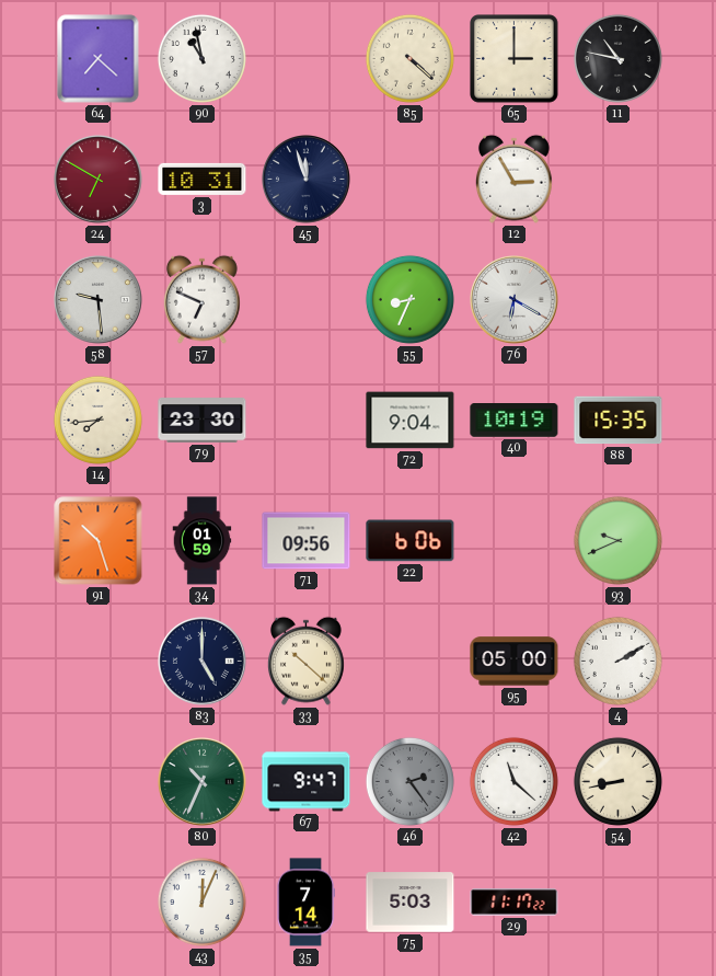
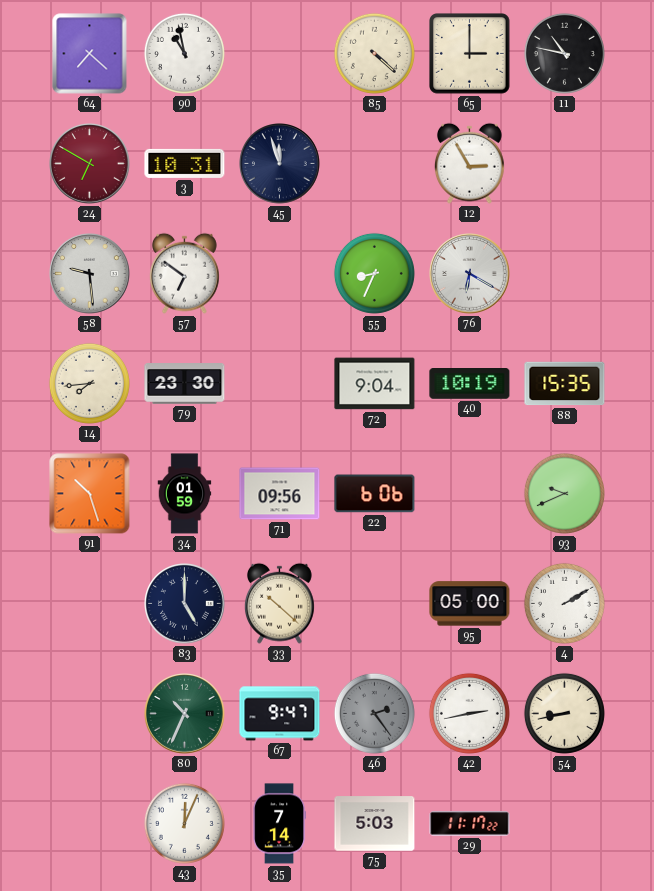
57: 6:49 -> 6:51 (184, 273)
42: 11:22 -> 2:43 (469, 713)
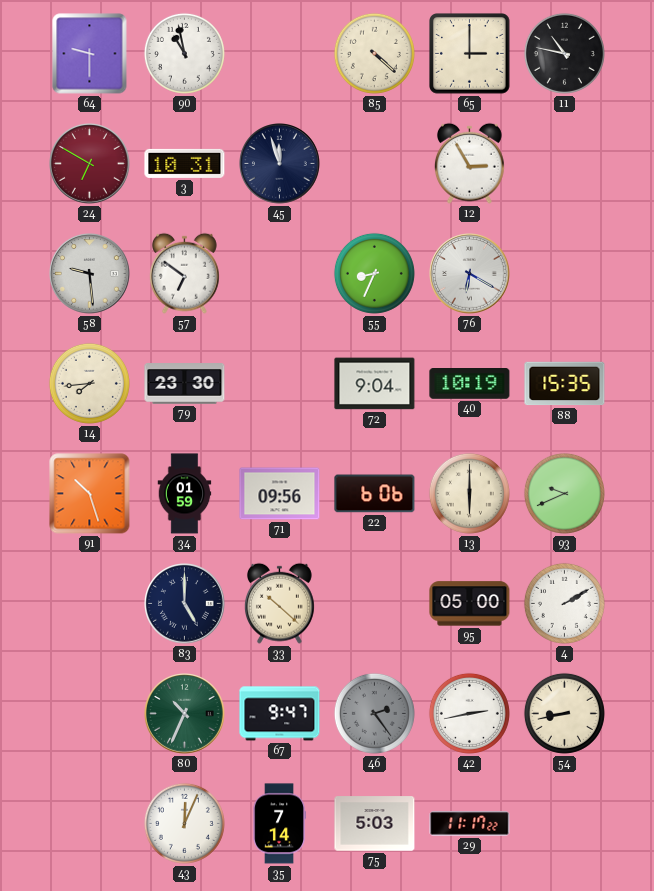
64: 7:22 -> 9:30 (90, 54)
13: none -> 6:00 (469, 493)
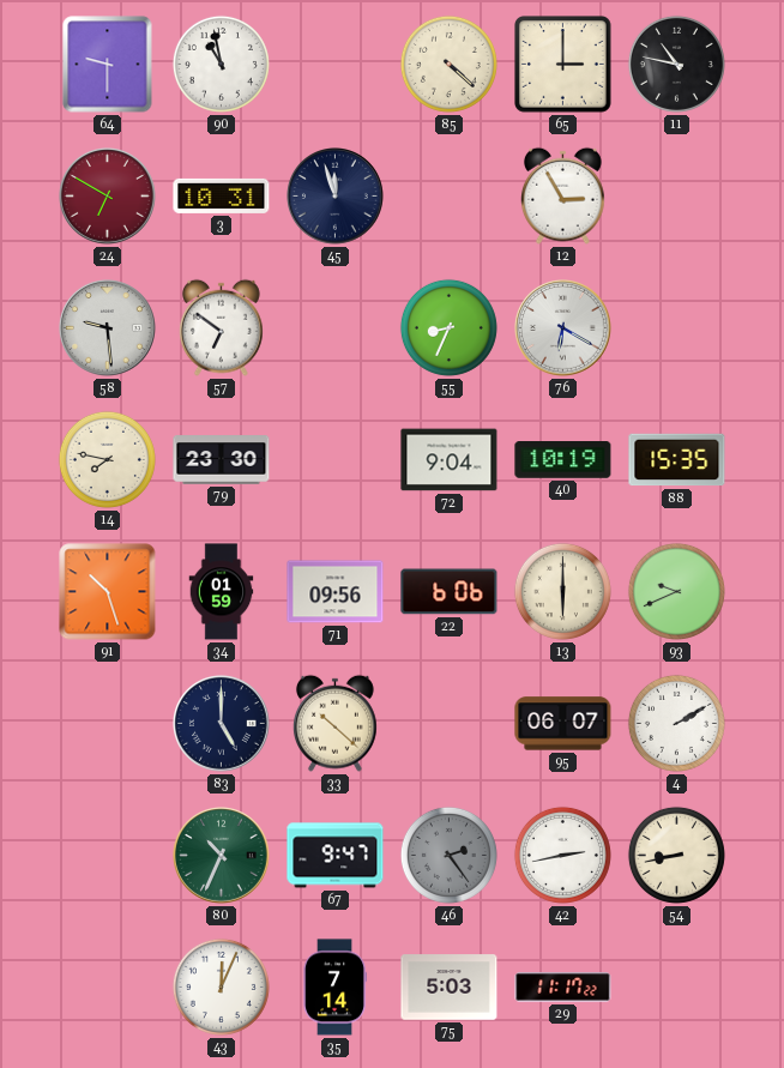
14: 7:44 -> 7:47 (107, 459)
95: 05:00 -> 06:07 (563, 724)
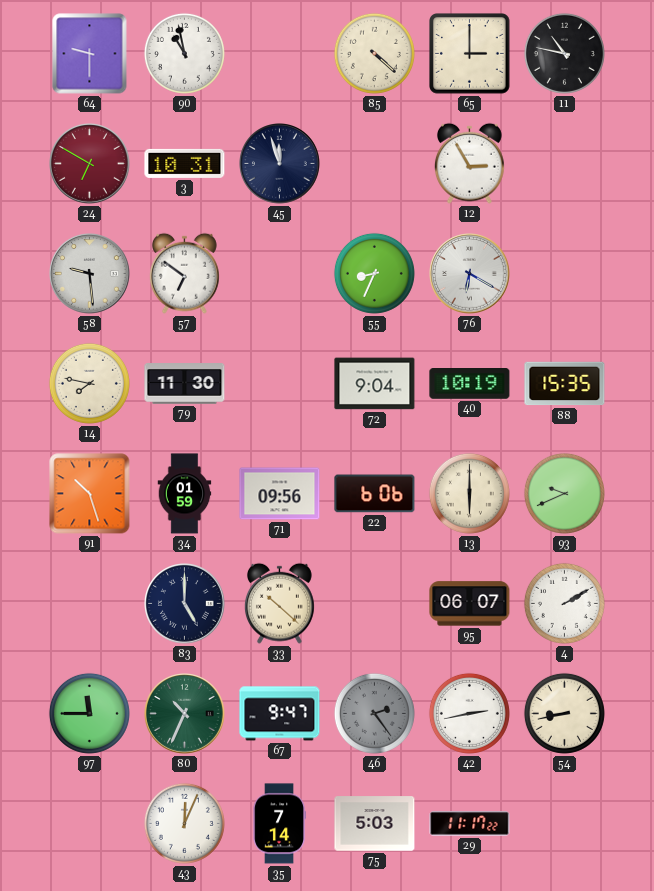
79: 23:30 -> 11:30 (185, 384)
97: none -> 11:45 (89, 713)
